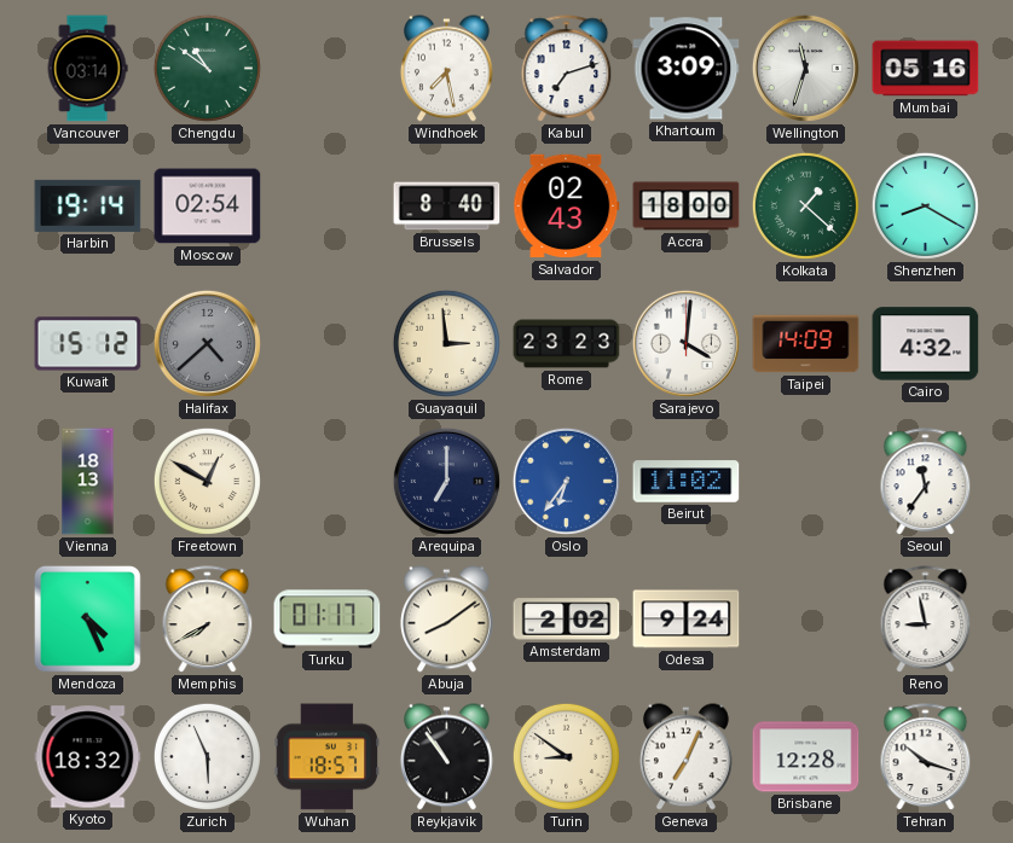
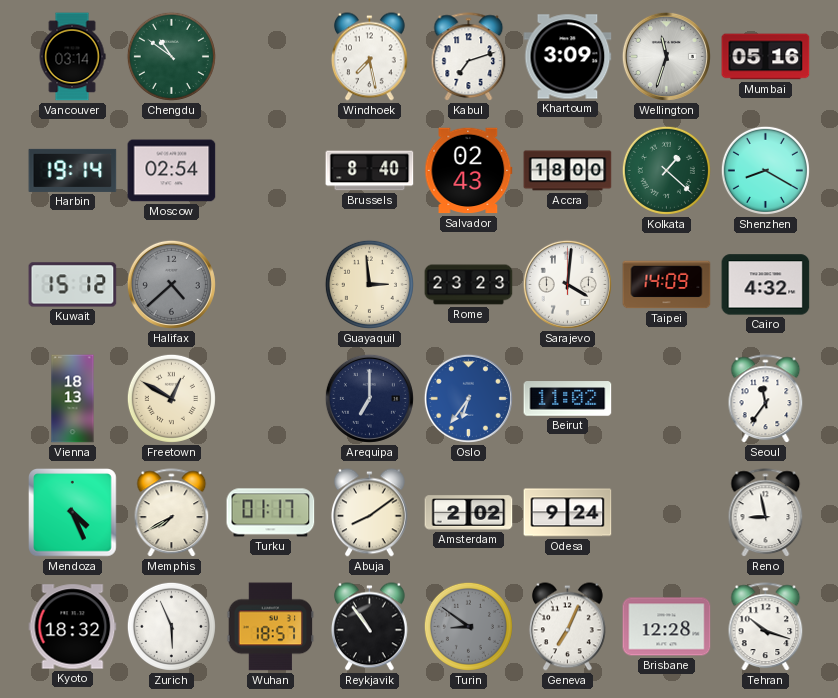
Turin dial: cream -> grey (468, 626)
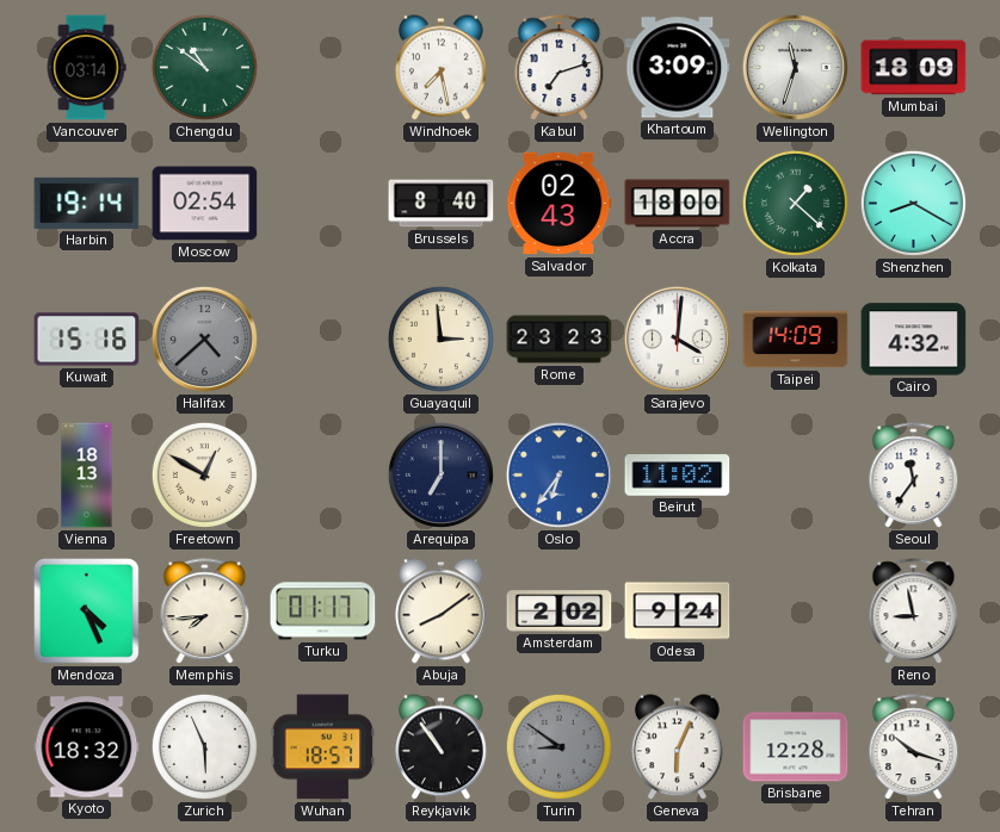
Mumbai: 05:16 -> 18:09 (914, 68)
Kuwait: 15:12 -> 15:16 (87, 340)
Memphis: 7:40 -> 7:44 (205, 611)
Geneva: 7:04 -> 6:04 (677, 747)
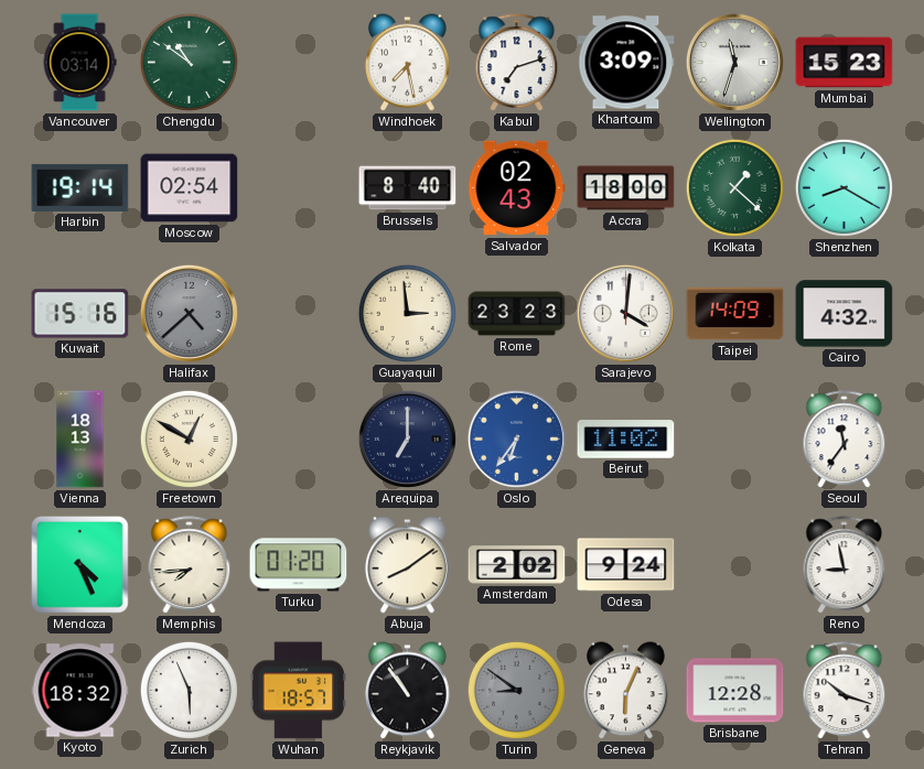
Mumbai: 18:09 -> 15:23 (845, 63)
Turku: 01:17 -> 01:20 (299, 565)
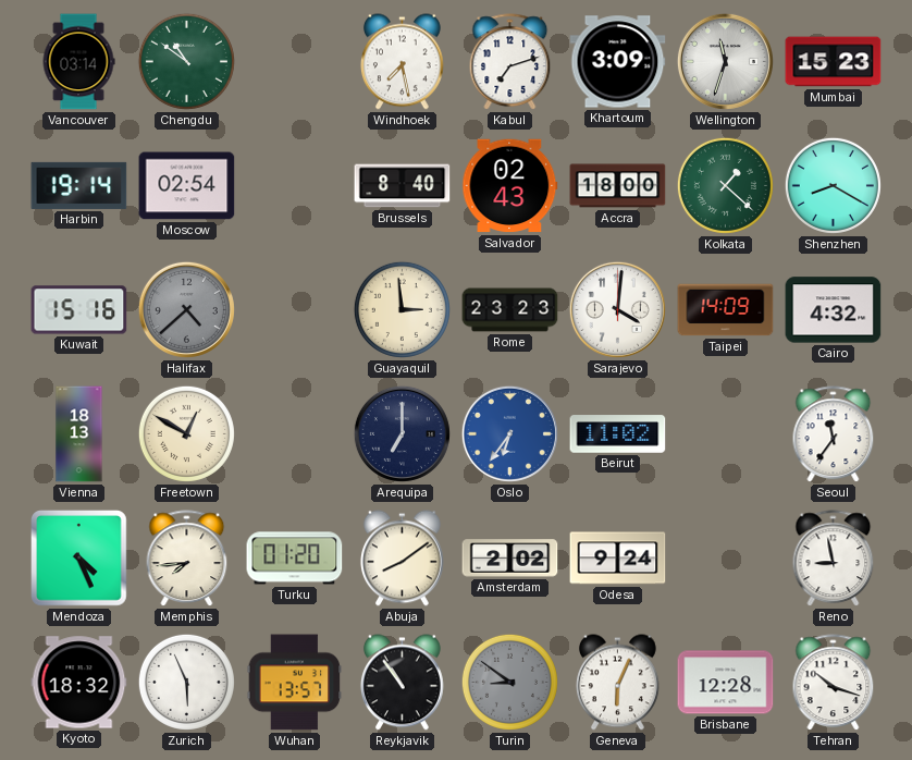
Wuhan: 18:57 -> 13:57 (295, 683)
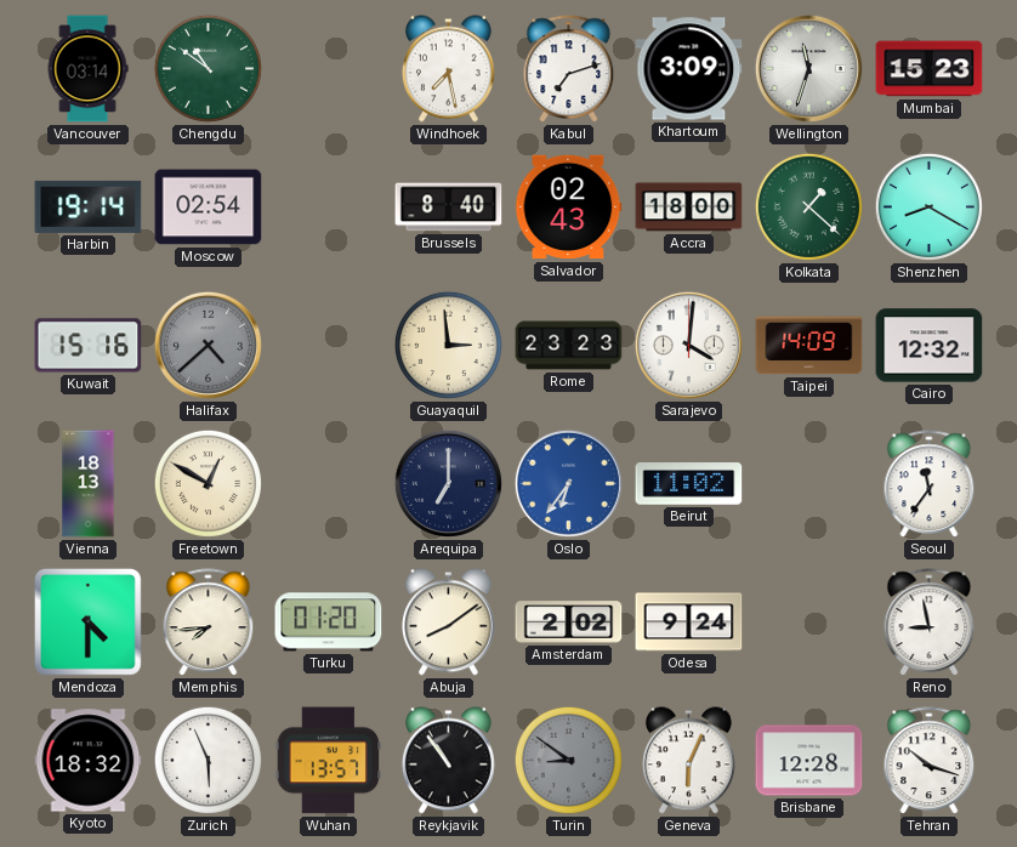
Cairo: 4:32 -> 12:32 (930, 346)
Mendoza: 4:26 -> 4:30 (89, 623)
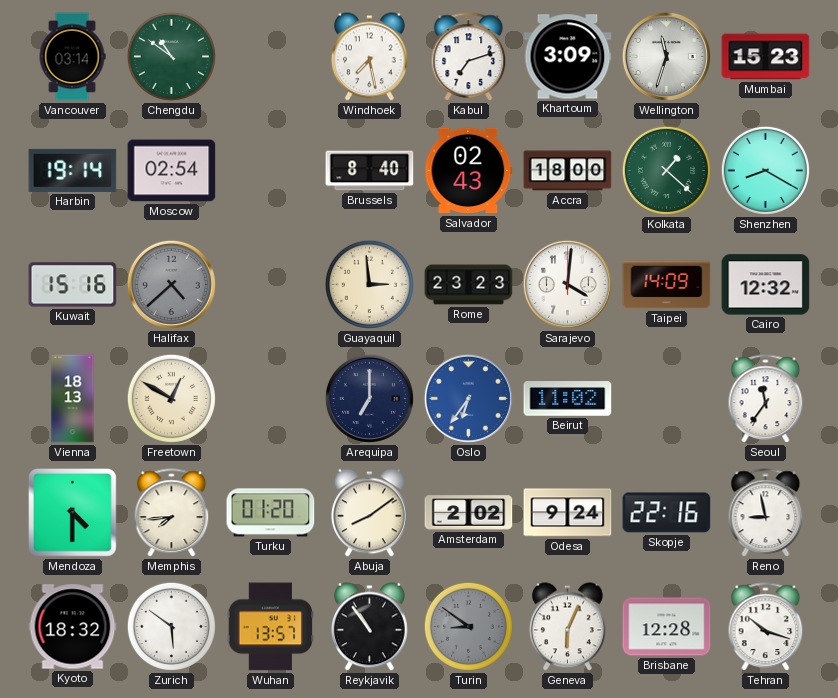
Skopje: none -> 22:16 (667, 513)
Zurich: 5:56 -> 5:51 (171, 626)
